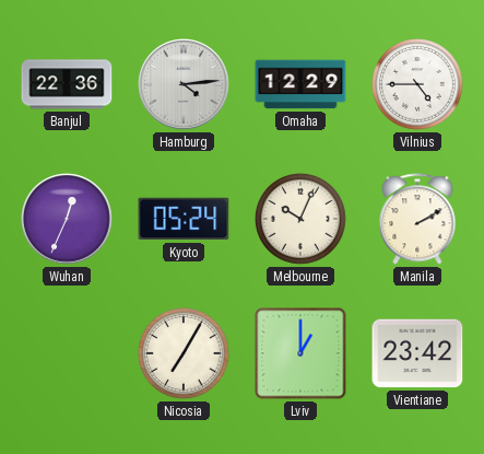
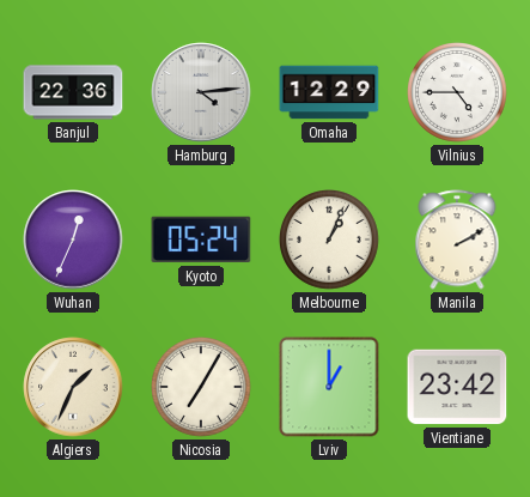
Melbourne: 10:04 -> 1:04 (330, 241)
Algiers: none -> 1:34 (73, 387)
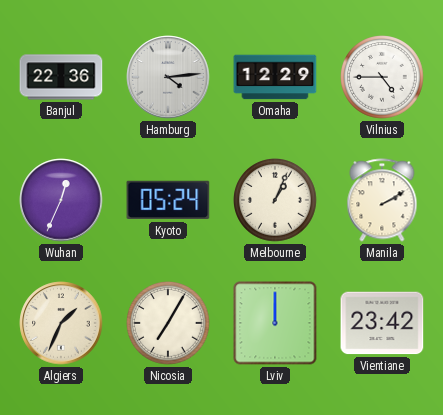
Lviv: 1:00 -> 12:00 (275, 323)
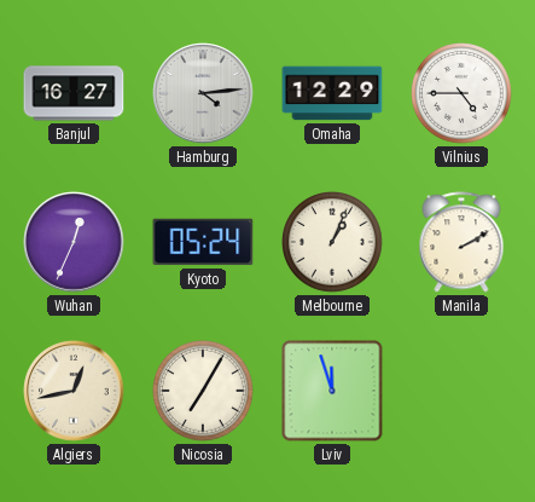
Banjul: 22:36 -> 16:27 (74, 93)
Algiers: 1:34 -> 12:43 (74, 391)
Lviv: 12:00 -> 11:57 (332, 391)
Vientiane: 23:42 -> none (382, 323)
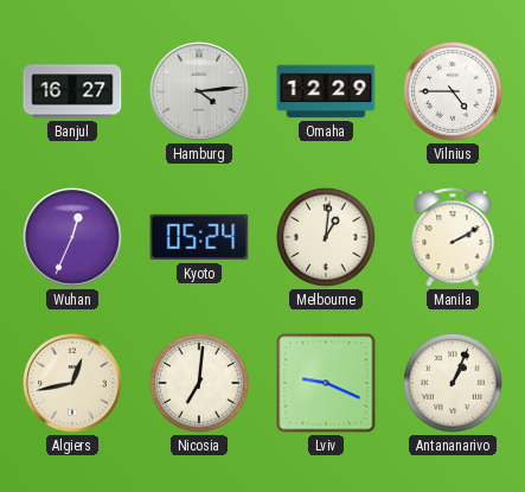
Melbourne: 1:04 -> 1:01 (327, 238)
Nicosia: 7:05 -> 7:01 (200, 384)
Lviv: 11:57 -> 9:19 (326, 383)
Antananarivo: none -> 1:04 (454, 384)
